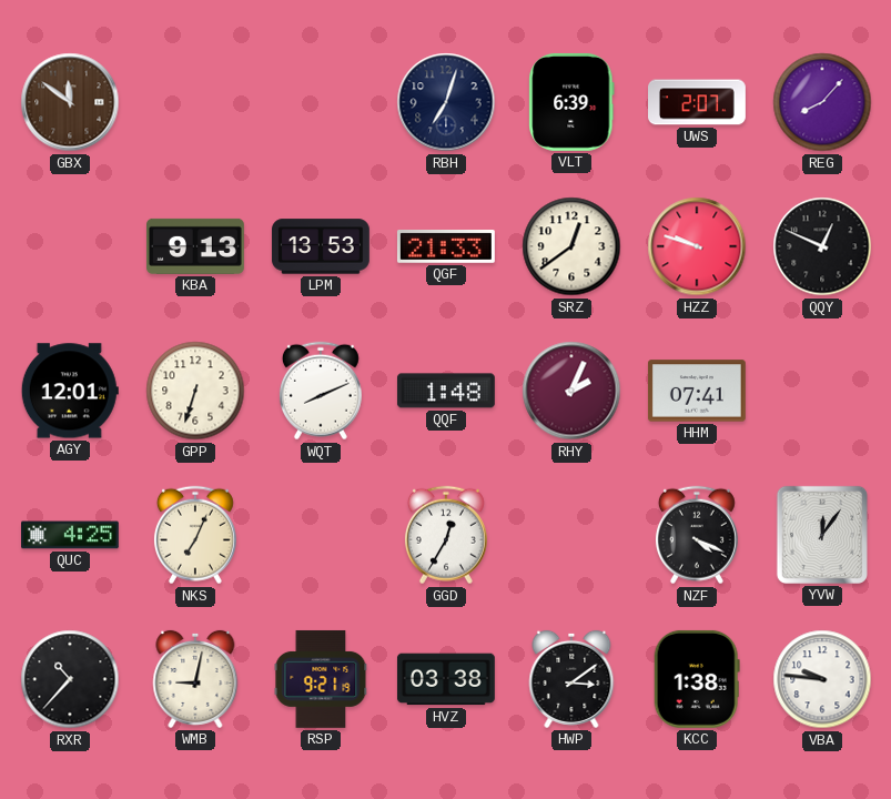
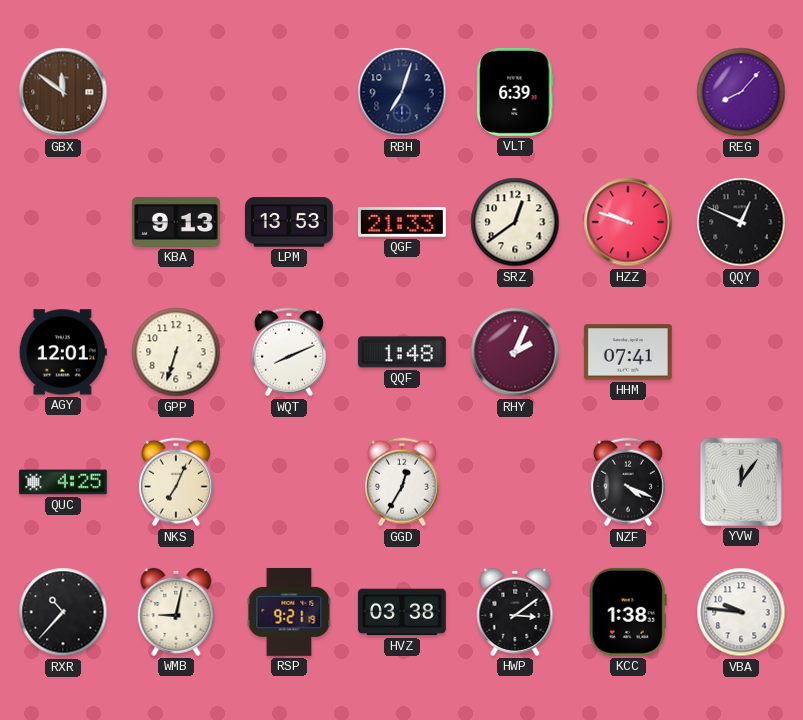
UWS: 2:07 -> none (698, 102)
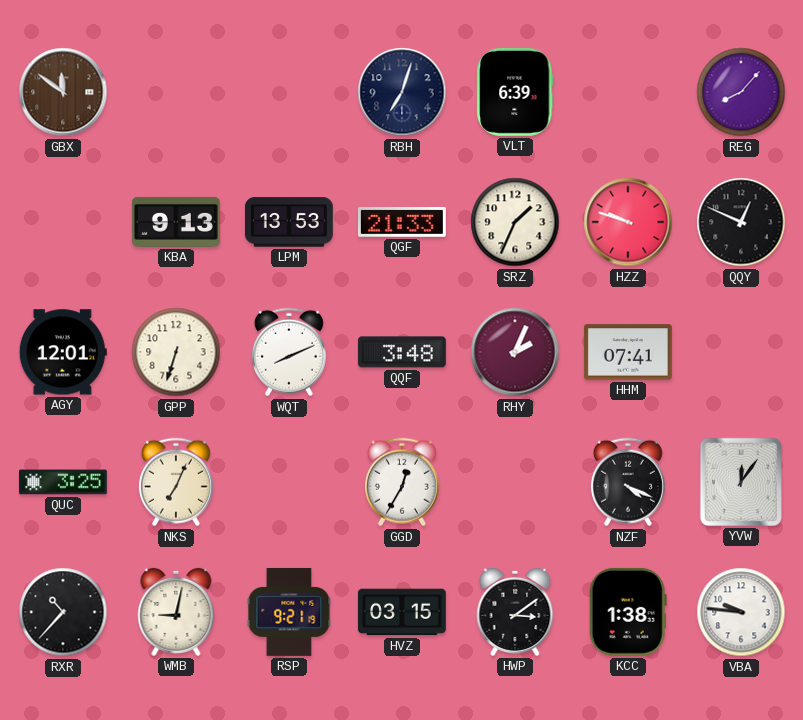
SRZ: 12:39 -> 1:34 (515, 222)
QQF: 1:48 -> 3:48 (402, 352)
QUC: 4:25 -> 3:25 (64, 482)
HVZ: 03:38 -> 03:15 (402, 612)
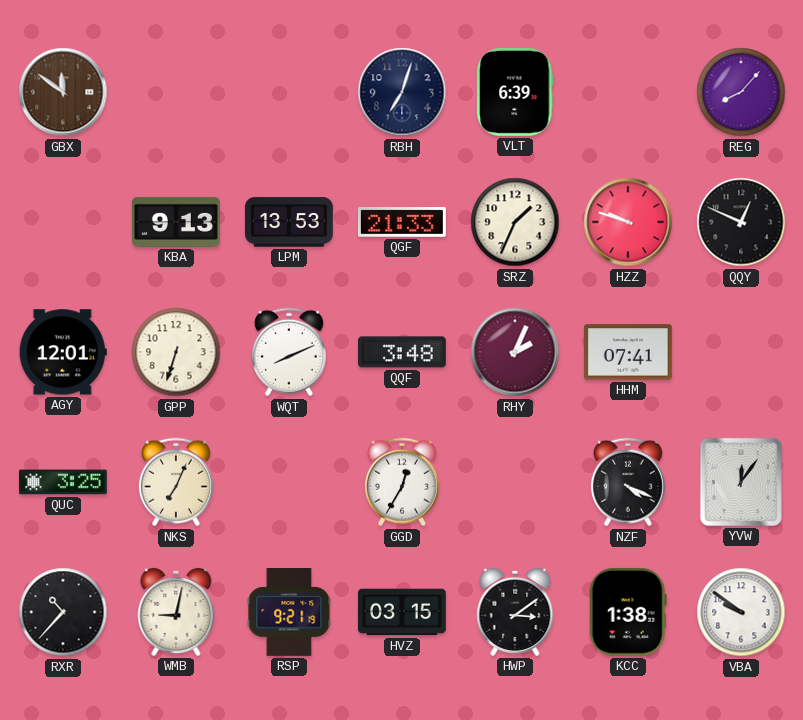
VBA: 9:46 -> 9:51 (741, 612)
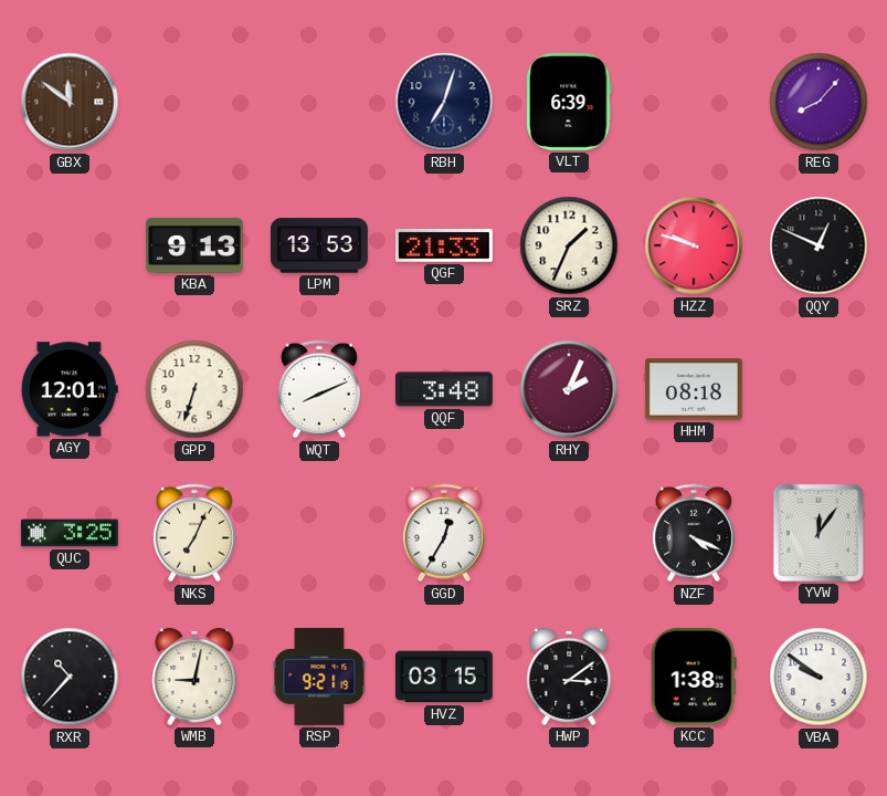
HHM: 07:41 -> 08:18 (694, 389)
